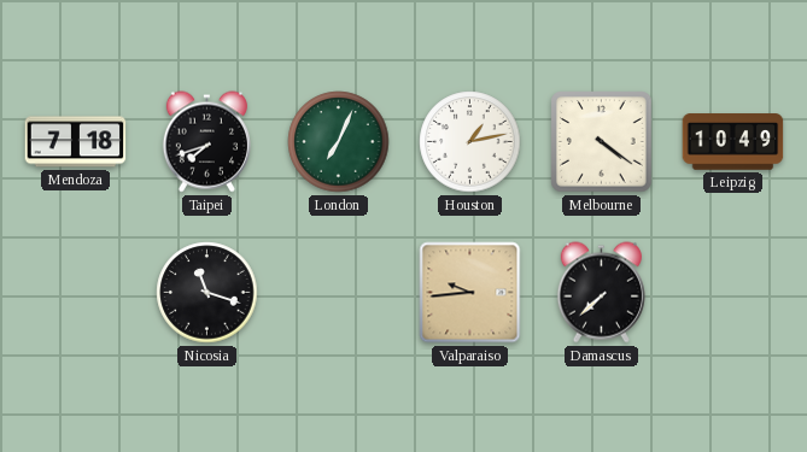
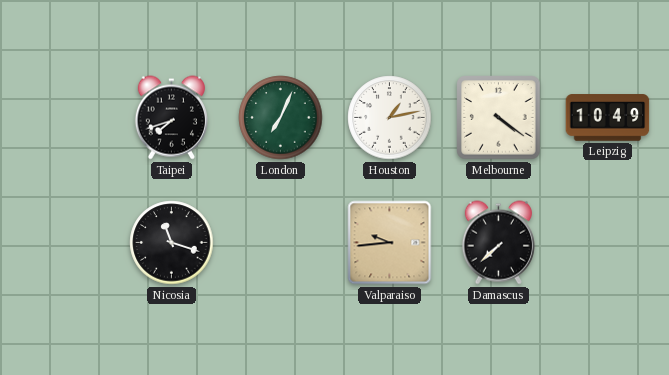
Mendoza: 7:18 -> none (76, 142)
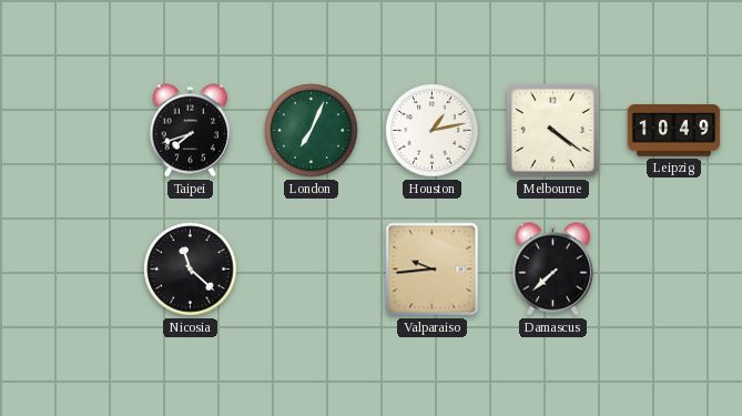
Nicosia: 11:18 -> 11:22 (191, 270)
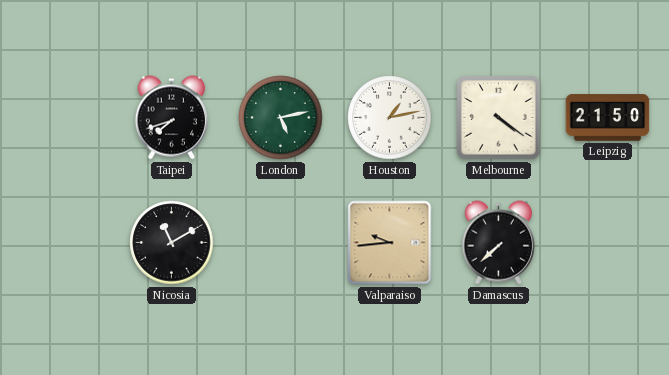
London: 7:04 -> 5:13 (281, 118)
Leipzig: 10:49 -> 21:50 (608, 118)
Nicosia: 11:22 -> 11:10 (172, 243)
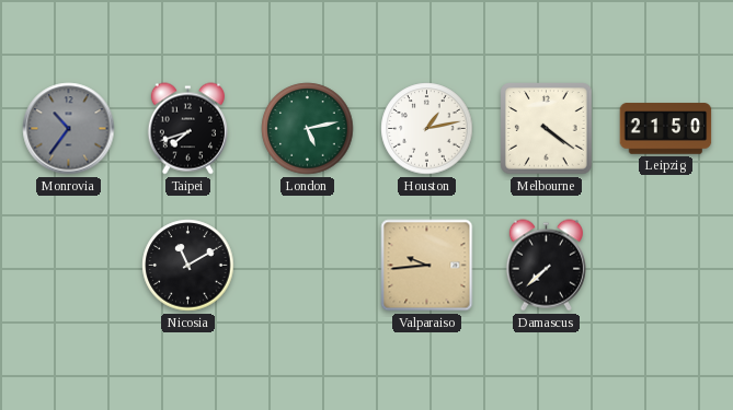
Monrovia: none -> 10:36 (69, 129)
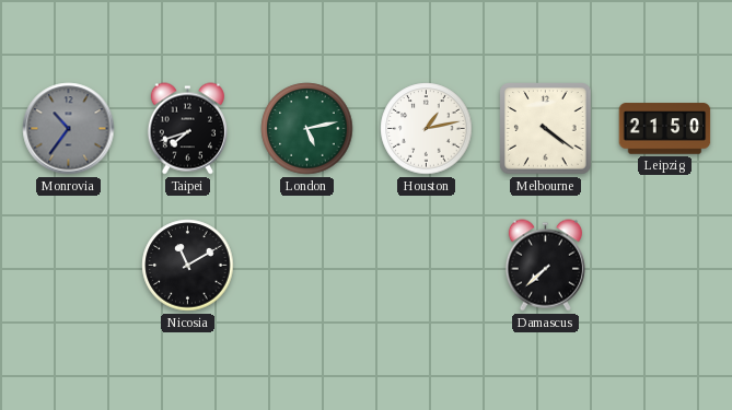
Valparaiso: 9:44 -> none (427, 266)
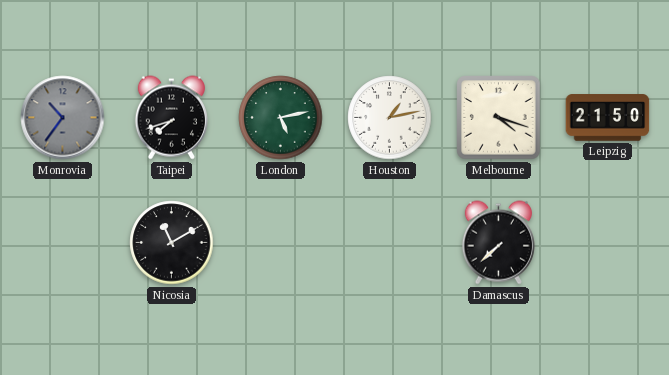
Melbourne: 4:21 -> 4:18 (499, 118)
